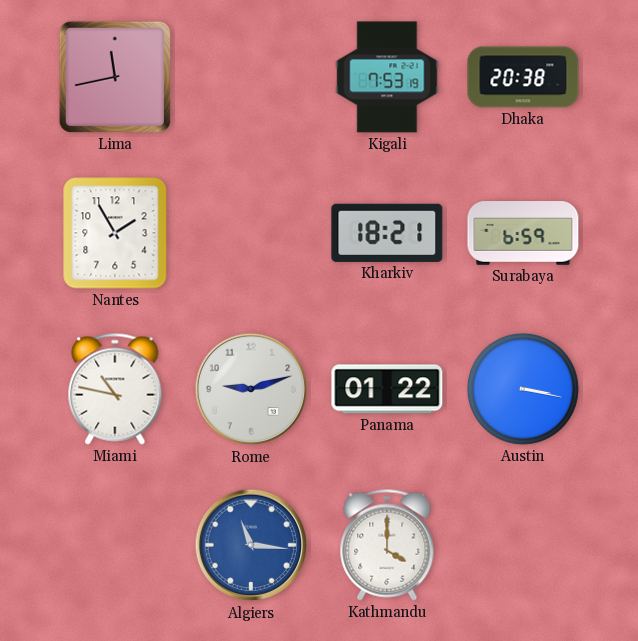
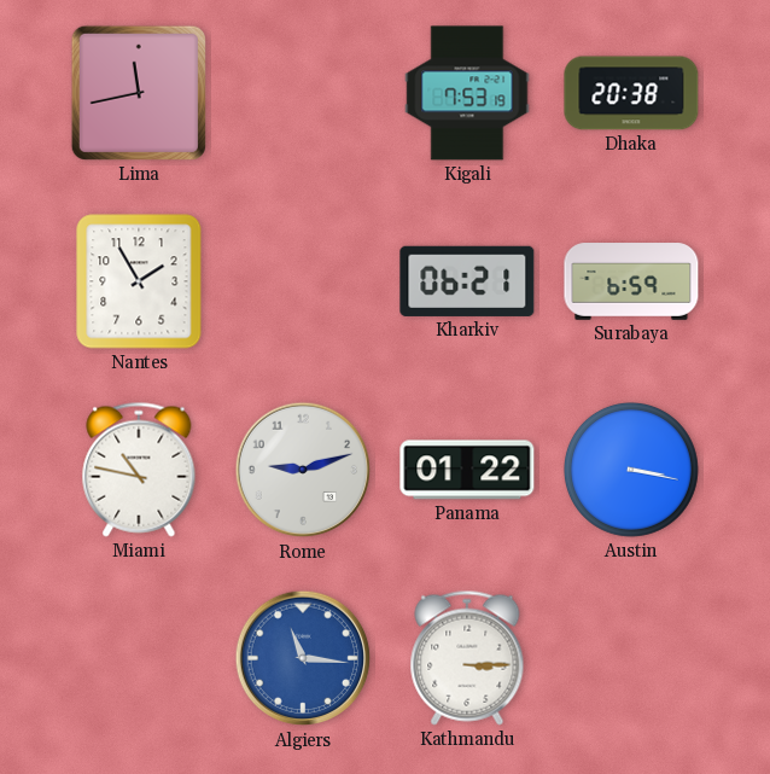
Kharkiv: 18:21 -> 06:21 (467, 281)
Kathmandu: 4:00 -> 3:15 (467, 658)
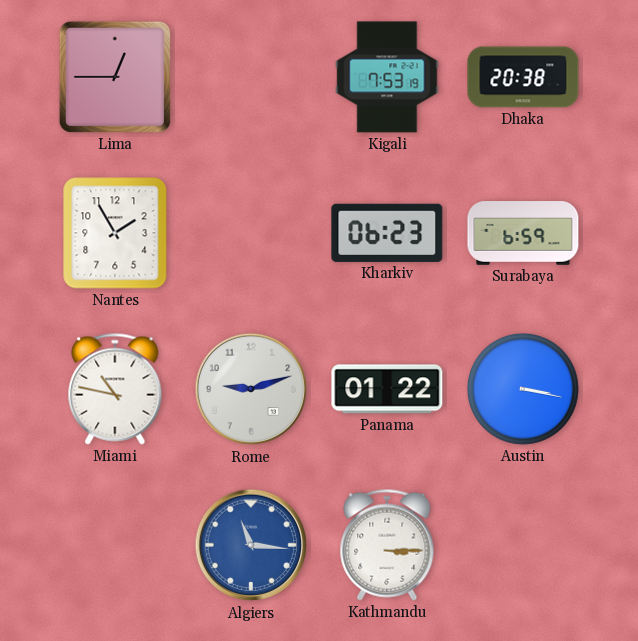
Lima: 11:43 -> 12:45 (115, 77)
Kharkiv: 06:21 -> 06:23 (387, 233)
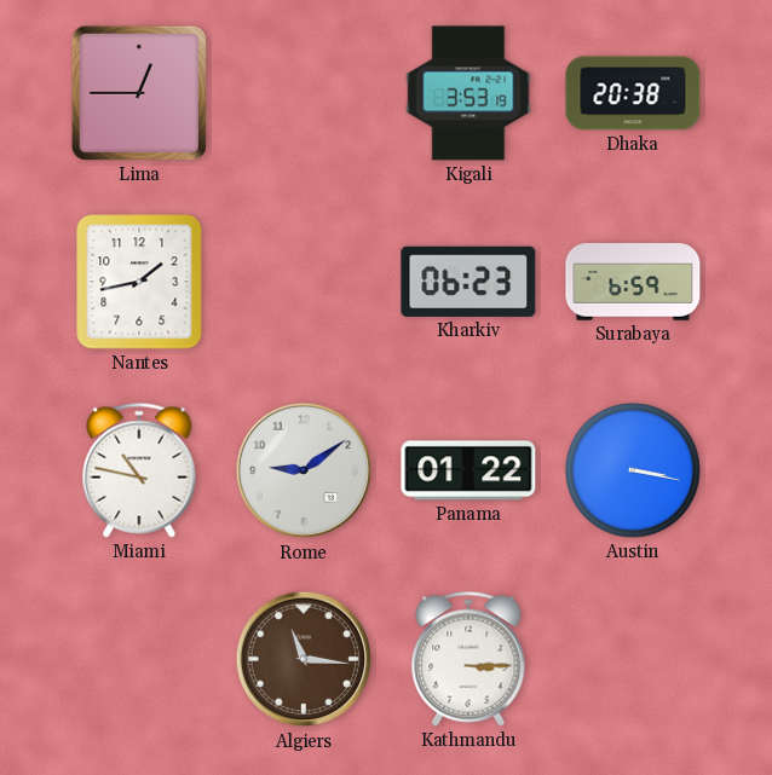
Kigali: 7:53 -> 3:53 (468, 93)
Nantes: 1:55 -> 1:43 (139, 282)
Rome: 9:12 -> 9:09 (304, 470)
Algiers dial: blue -> brown (304, 659)
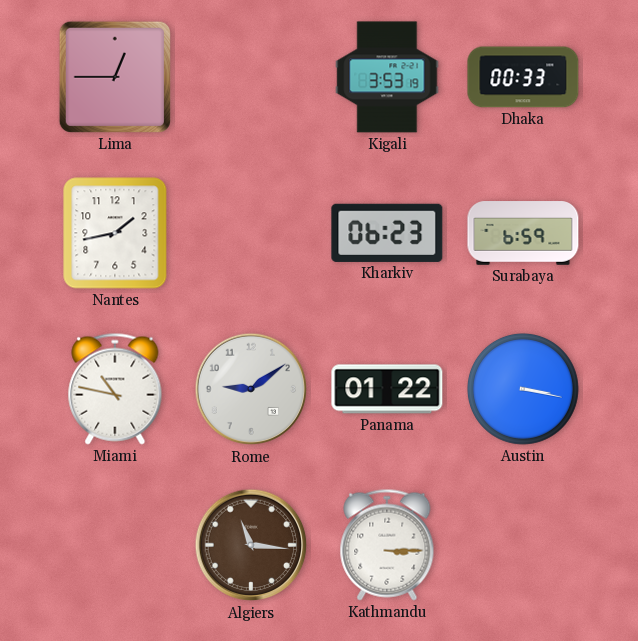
Dhaka: 20:38 -> 00:33 (523, 77)
